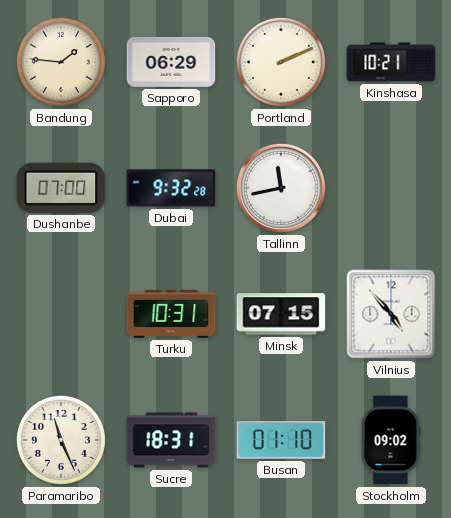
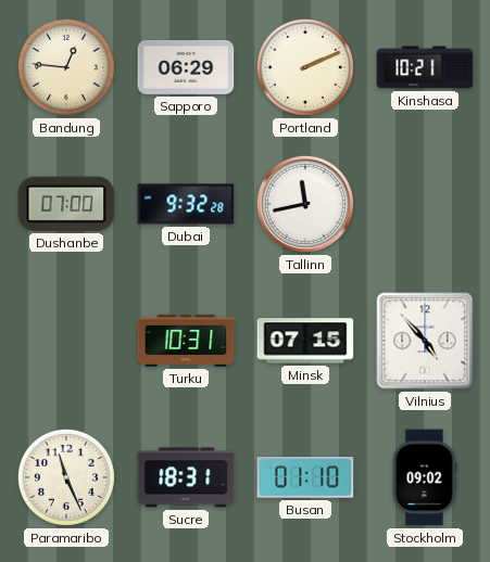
Bandung: 1:46 -> 12:46 (66, 67)
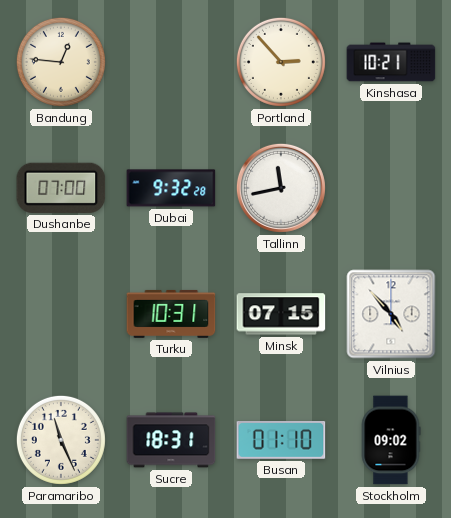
Sapporo: 06:29 -> none (186, 68)
Portland: 2:11 -> 2:53 (281, 62)
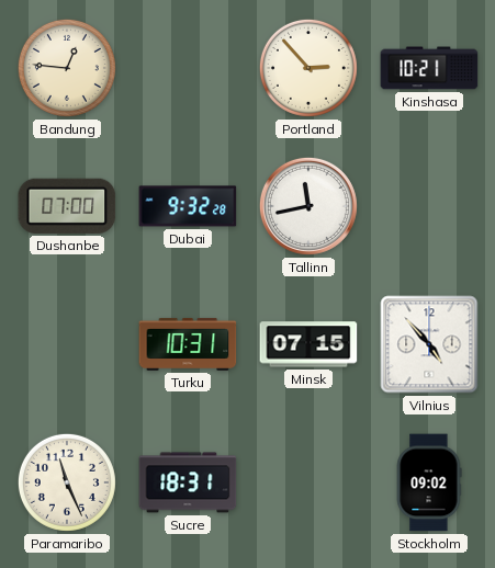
Busan: 01:10 -> none (281, 441)
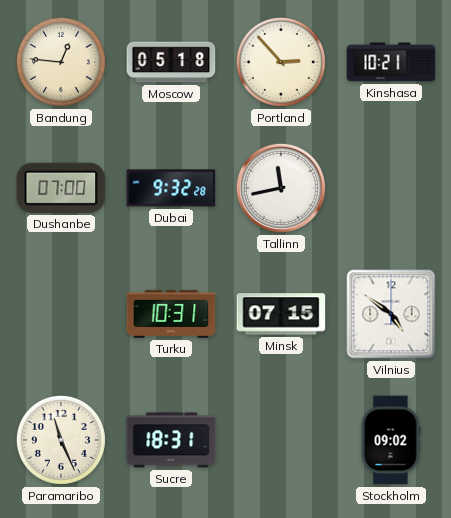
Moscow: none -> 05:18 (171, 62)
Vilnius: 4:53 -> 4:51 (391, 314)
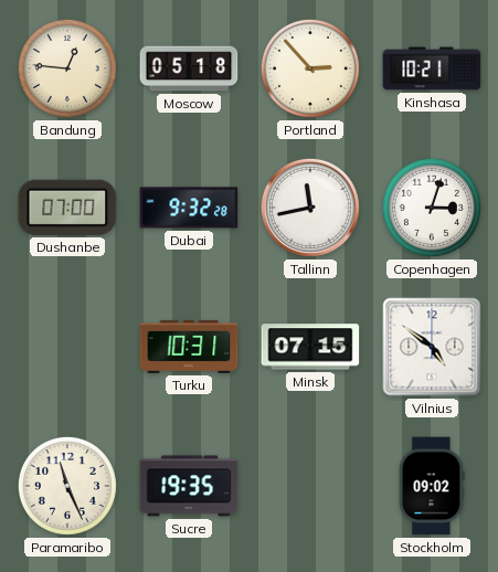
Copenhagen: none -> 3:03 (432, 208)
Sucre: 18:31 -> 19:35 (189, 486)
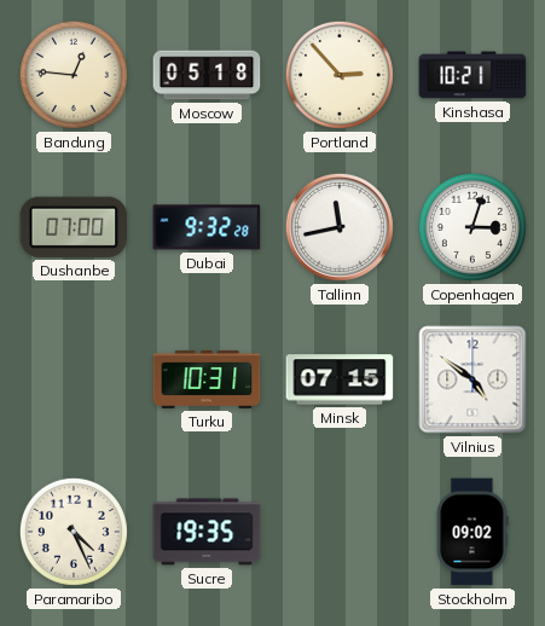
Paramaribo: 11:26 -> 4:26 (74, 532)
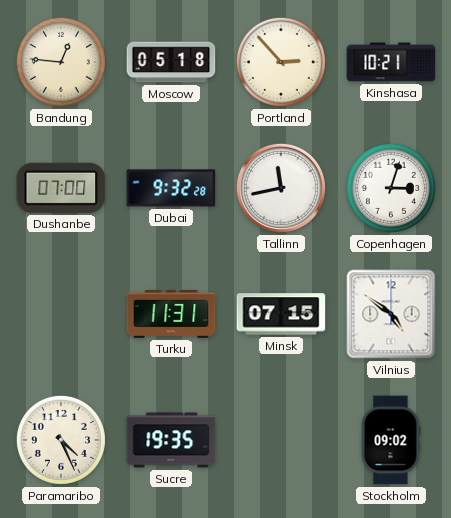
Turku: 10:31 -> 11:31 (171, 314)
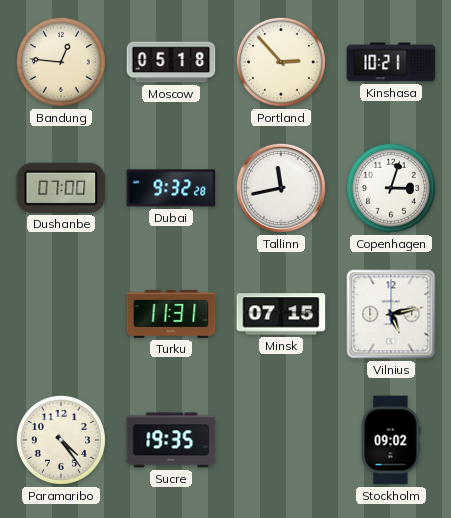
Vilnius: 4:51 -> 5:13 (391, 314)
Paramaribo: 4:26 -> 4:24 (61, 440)
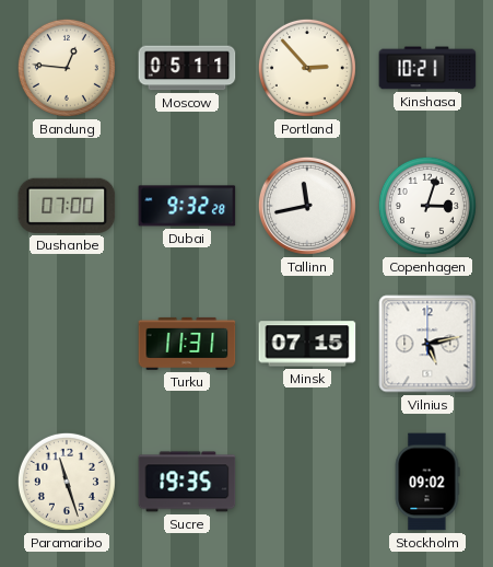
Moscow: 05:18 -> 05:11 (187, 68)
Paramaribo: 4:24 -> 11:27 (67, 482)
